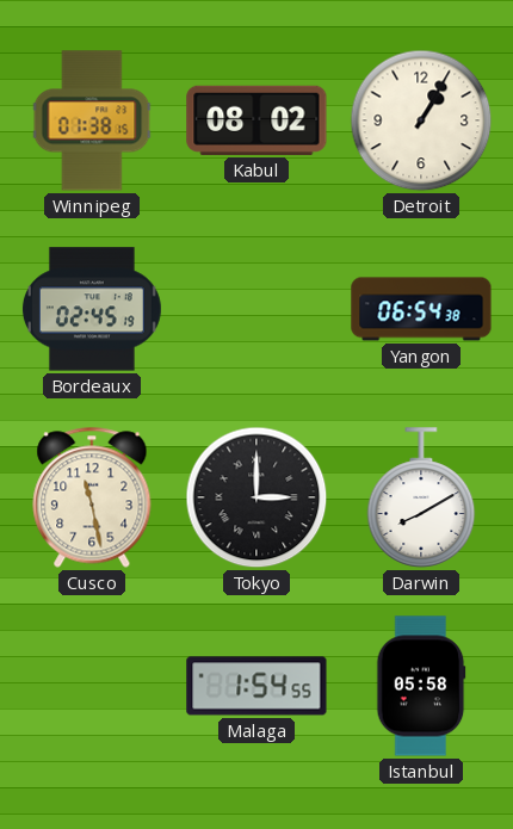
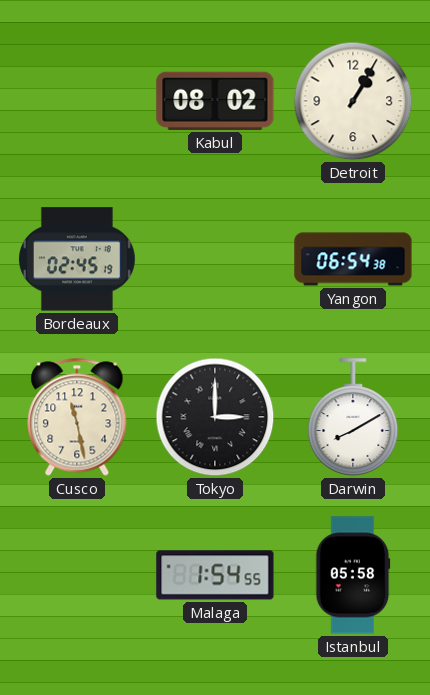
Winnipeg: 01:38 -> none (92, 120)
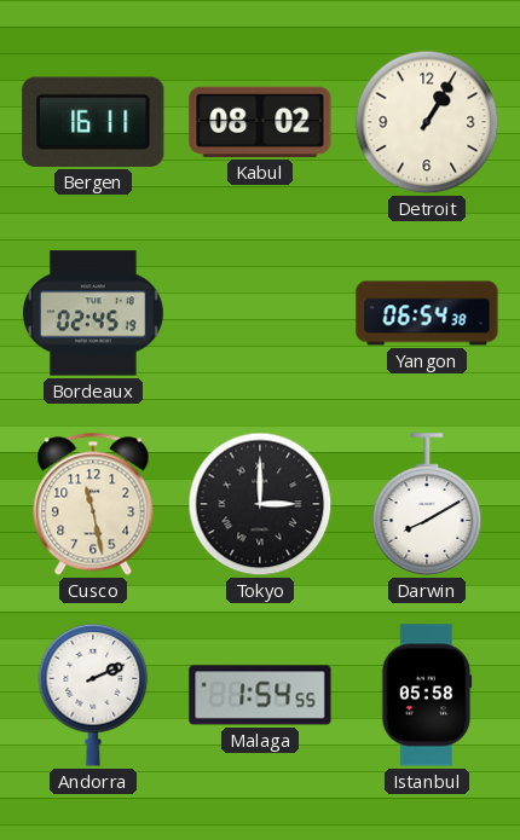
Bergen: none -> 16:11 (93, 122)
Andorra: none -> 2:11 (93, 695)
